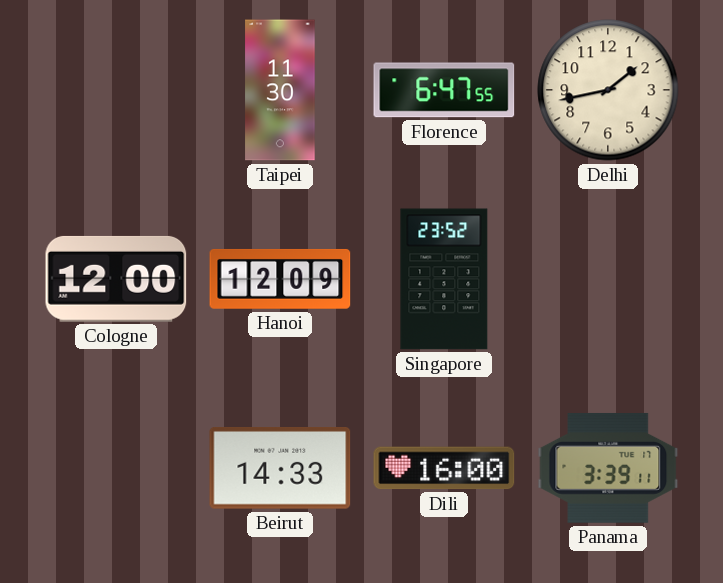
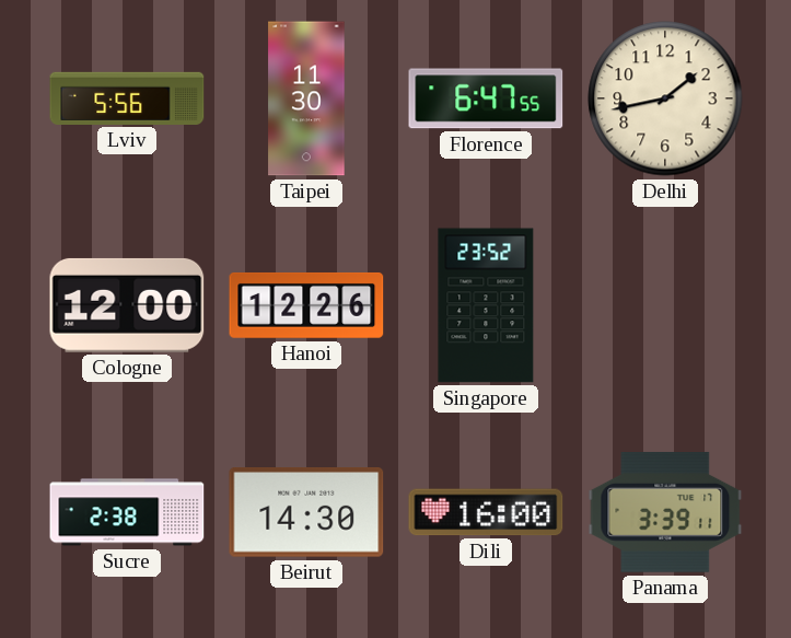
Lviv: none -> 5:56 (127, 98)
Hanoi: 12:09 -> 12:26 (306, 305)
Sucre: none -> 2:38 (127, 512)
Beirut: 14:33 -> 14:30 (306, 513)
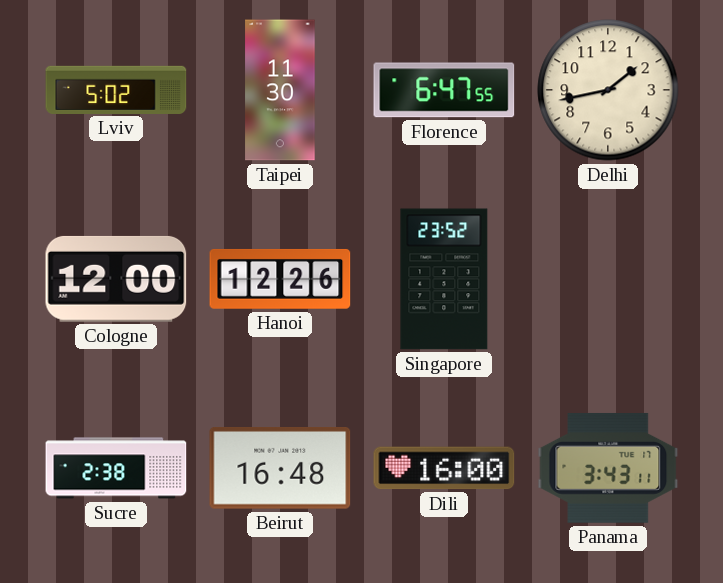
Lviv: 5:56 -> 5:02 (116, 90)
Beirut: 14:30 -> 16:48 (280, 469)
Panama: 3:39 -> 3:43 (608, 468)
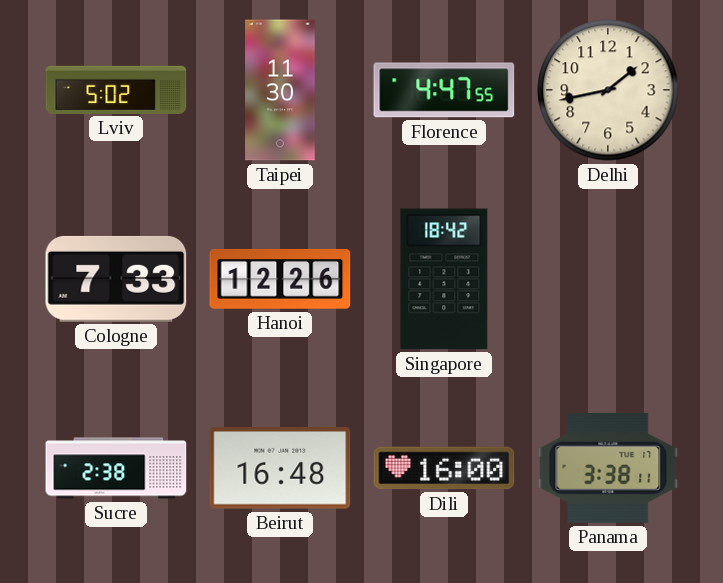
Florence: 6:47 -> 4:47 (444, 90)
Cologne: 12:00 -> 7:33 (116, 279)
Singapore: 23:52 -> 18:42 (444, 279)
Panama: 3:43 -> 3:38 (608, 468)
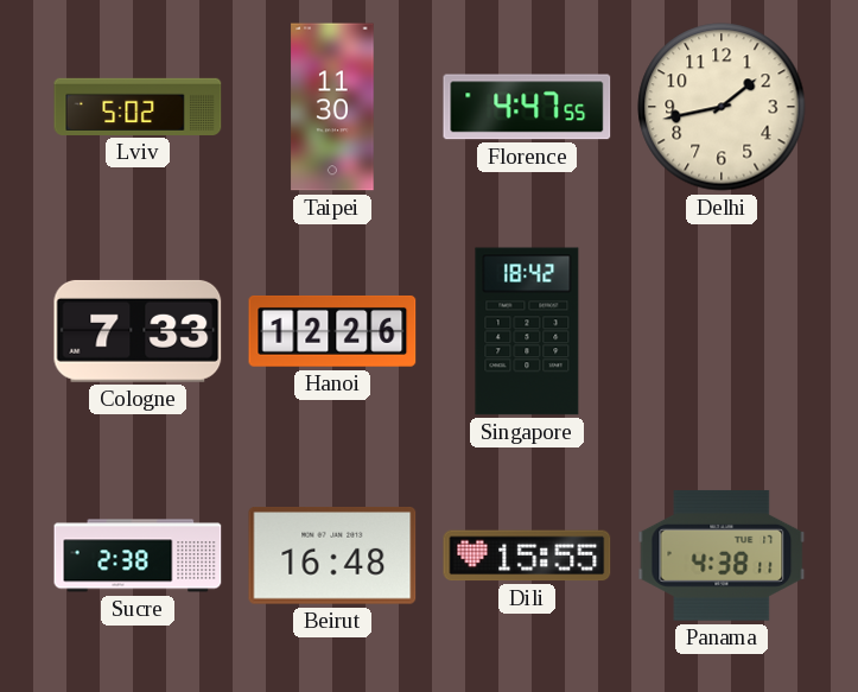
Dili: 16:00 -> 15:55 (527, 555)
Panama: 3:38 -> 4:38 (722, 555)
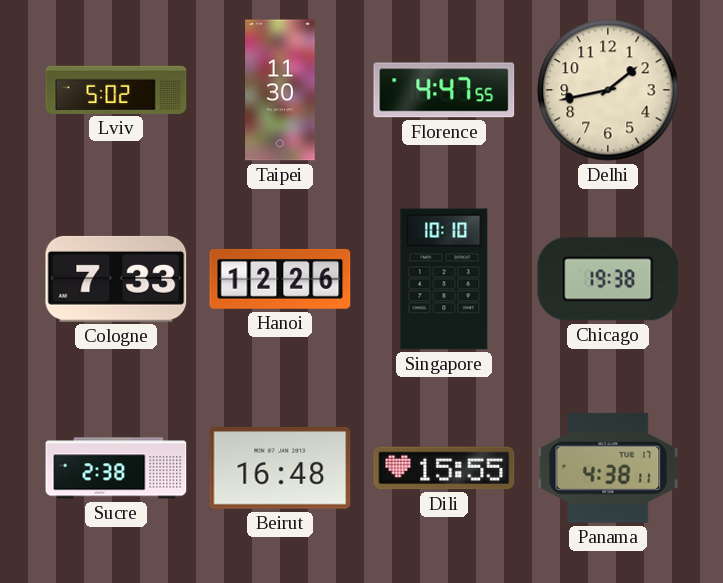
Singapore: 18:42 -> 10:10 (444, 279)
Chicago: none -> 19:38 (608, 279)
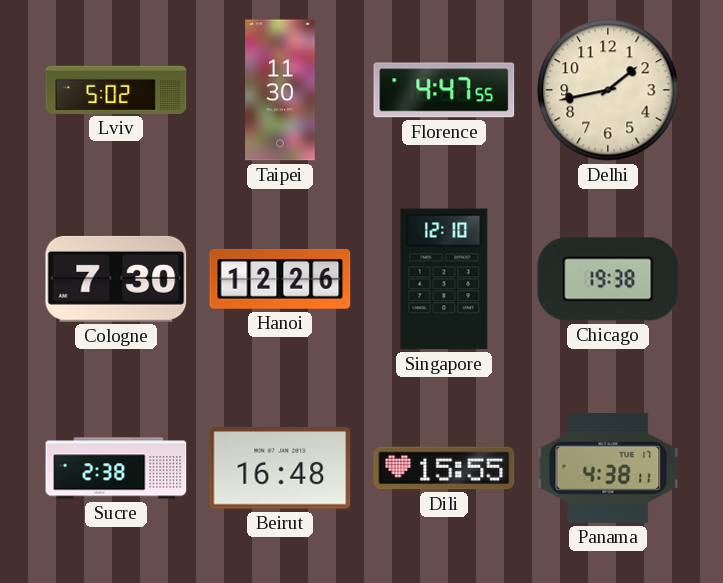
Cologne: 7:33 -> 7:30 (116, 279)
Singapore: 10:10 -> 12:10 (444, 279)
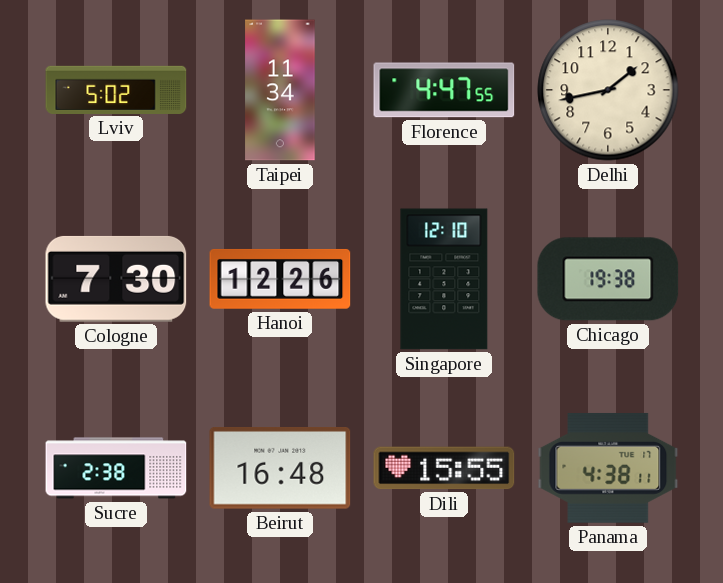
Taipei: 11:30 -> 11:34 (280, 90)
